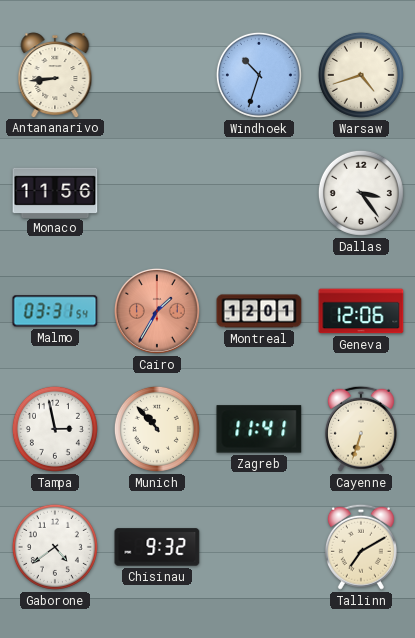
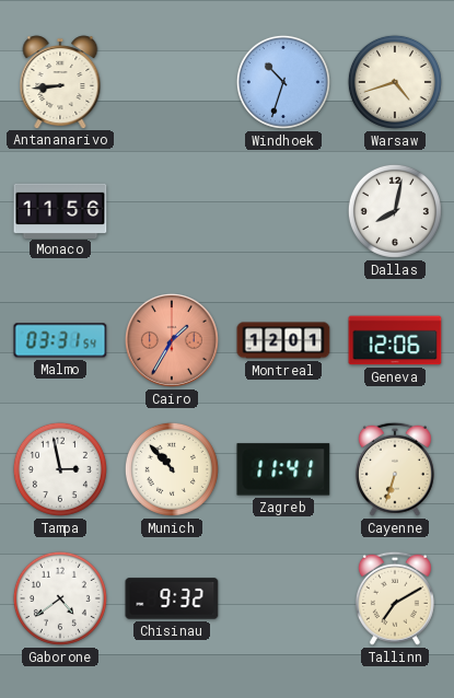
Dallas: 3:24 -> 8:02 (395, 211)
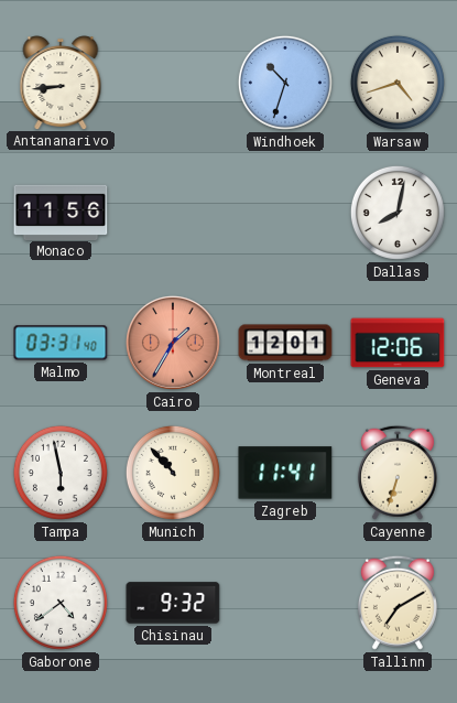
Malmo: 03:31:54 -> 03:31:40 (61, 343)
Tampa: 2:58 -> 5:58 (61, 473)
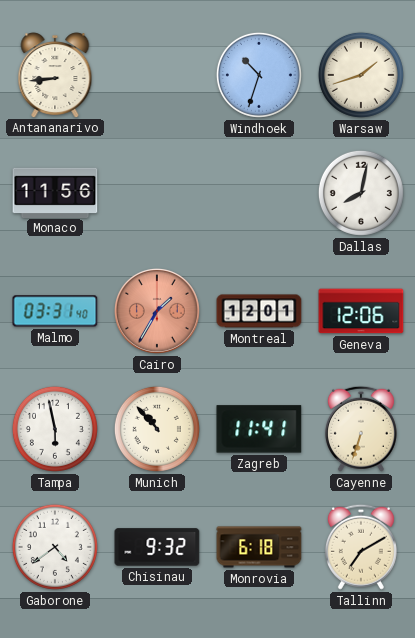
Warsaw: 4:42 -> 1:42 (361, 75)
Monrovia: none -> 6:18 (259, 547)
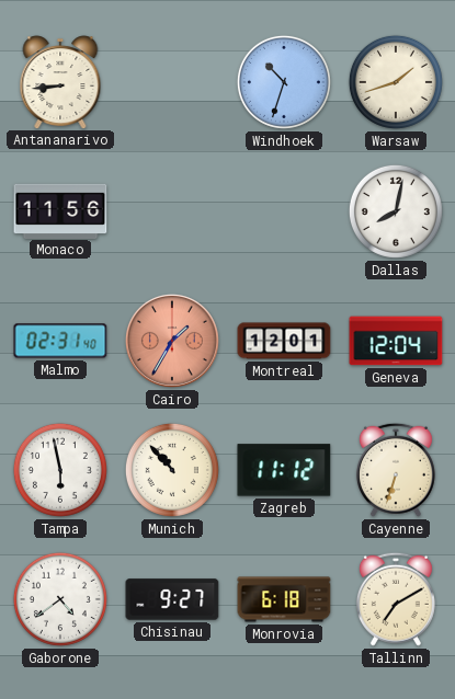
Malmo: 03:31 -> 02:31 (60, 341)
Geneva: 12:06 -> 12:04 (396, 341)
Zagreb: 11:41 -> 11:12 (284, 470)
Chisinau: 9:32 -> 9:27 (172, 599)
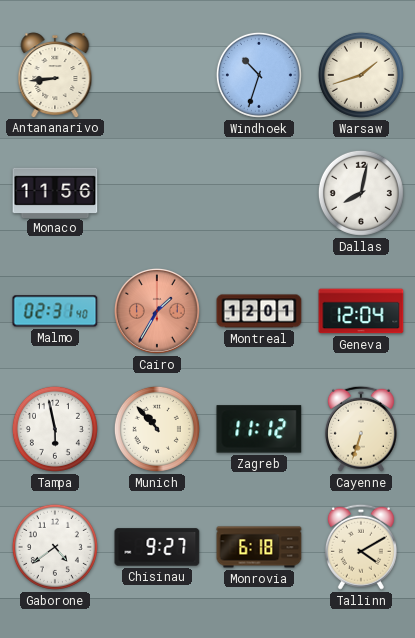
Tallinn: 7:10 -> 4:10 (361, 547)
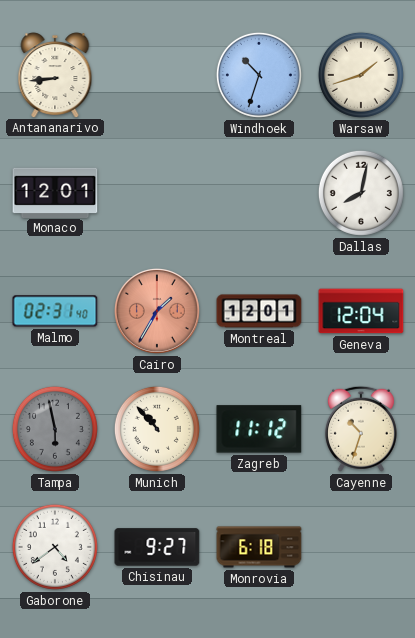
Monaco: 11:56 -> 12:01 (55, 192)
Tampa dial: white -> grey (55, 429)
Cayenne: 6:33 -> 10:33 (361, 429)
Tallinn: 4:10 -> none (361, 547)
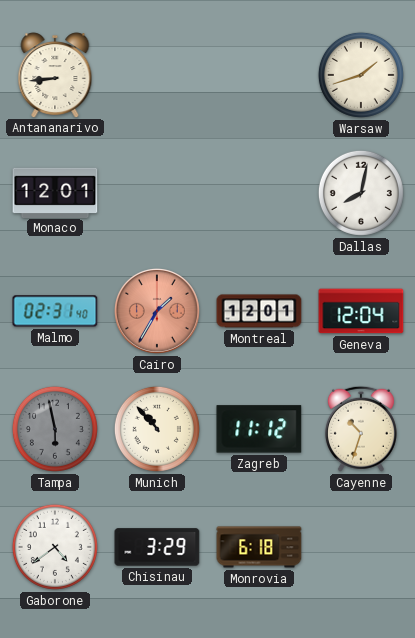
Windhoek: 10:33 -> none (259, 75)
Chisinau: 9:27 -> 3:29 (157, 547)
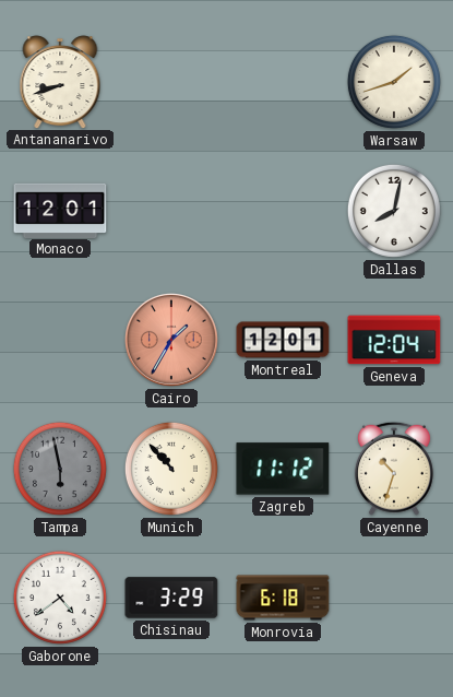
Antananarivo: 8:44 -> 8:42 (60, 82)
Malmo: 02:31 -> none (55, 311)
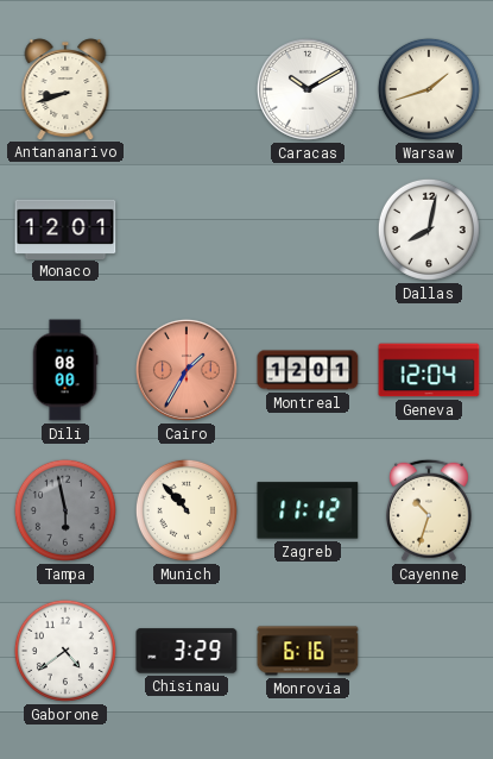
Caracas: none -> 10:10 (308, 89)
Dili: none -> 08:00 (65, 370)
Monrovia: 6:18 -> 6:16 (308, 651)
